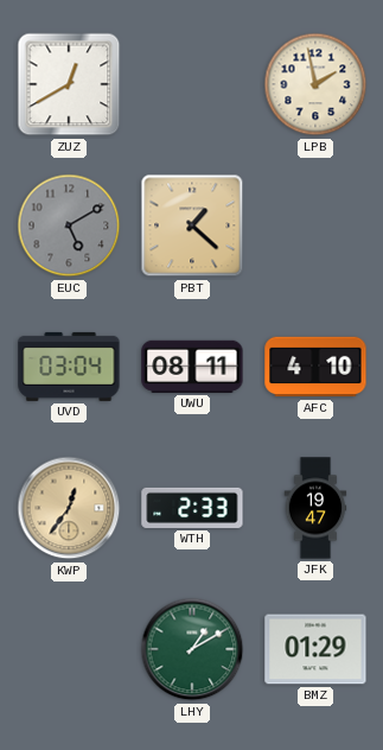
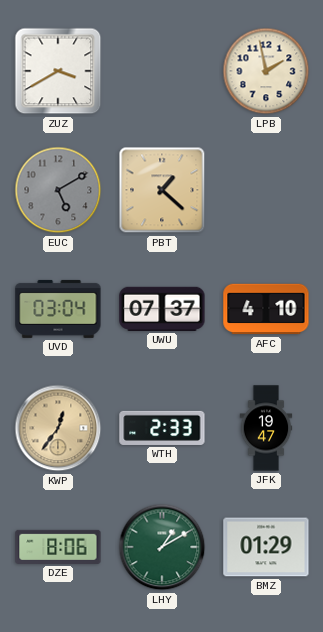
ZUZ: 12:40 -> 3:40 (58, 71)
UWU: 08:11 -> 07:37 (162, 309)
DZE: none -> 8:06 (58, 547)
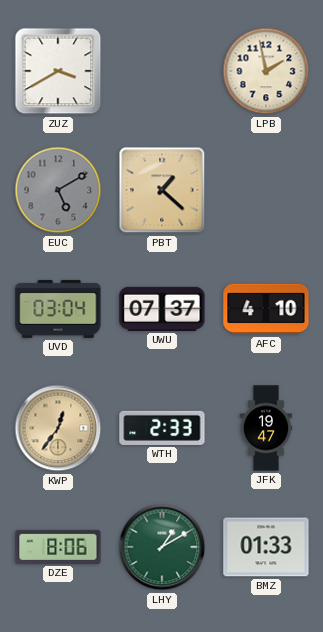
BMZ: 01:29 -> 01:33 (266, 547)
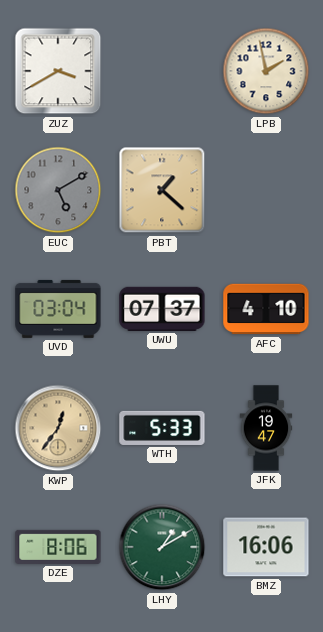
WTH: 2:33 -> 5:33 (162, 428)
BMZ: 01:33 -> 16:06 (266, 547)
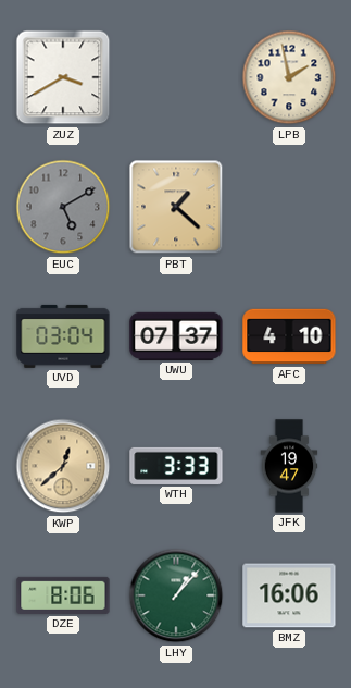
KWP: 12:36 -> 12:38 (63, 466)
WTH: 5:33 -> 3:33 (176, 466)
LHY: 1:10 -> 1:07 (176, 595)
